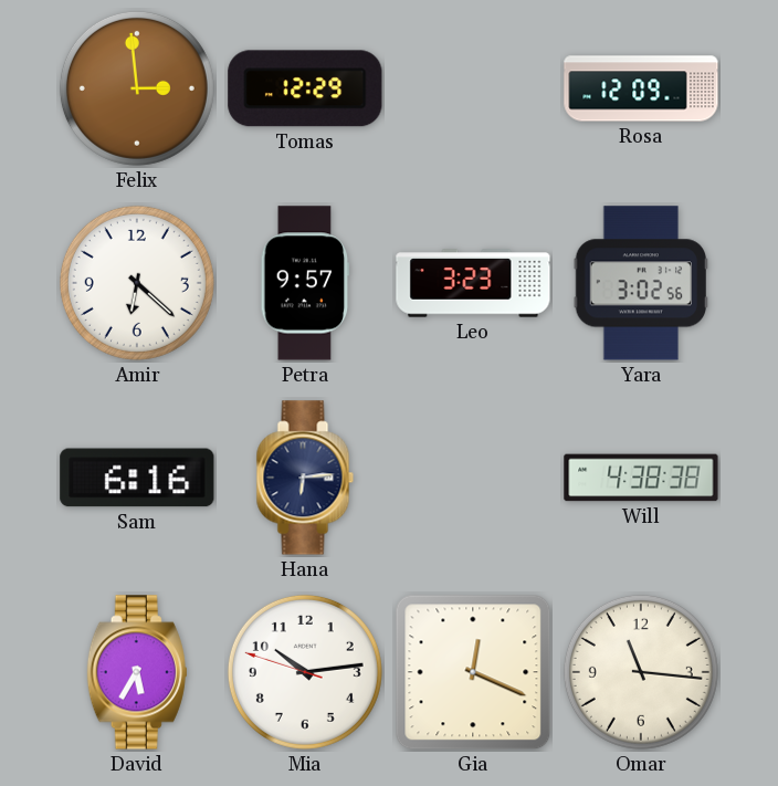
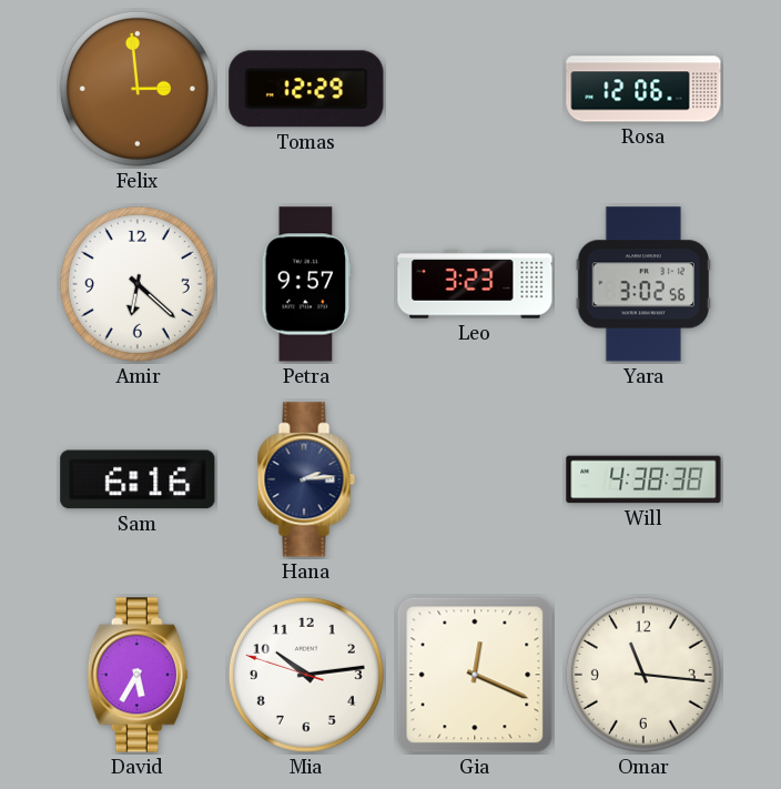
Rosa: 12:09 -> 12:06 (643, 89)
Hana: 6:14 -> 2:14 (306, 479)
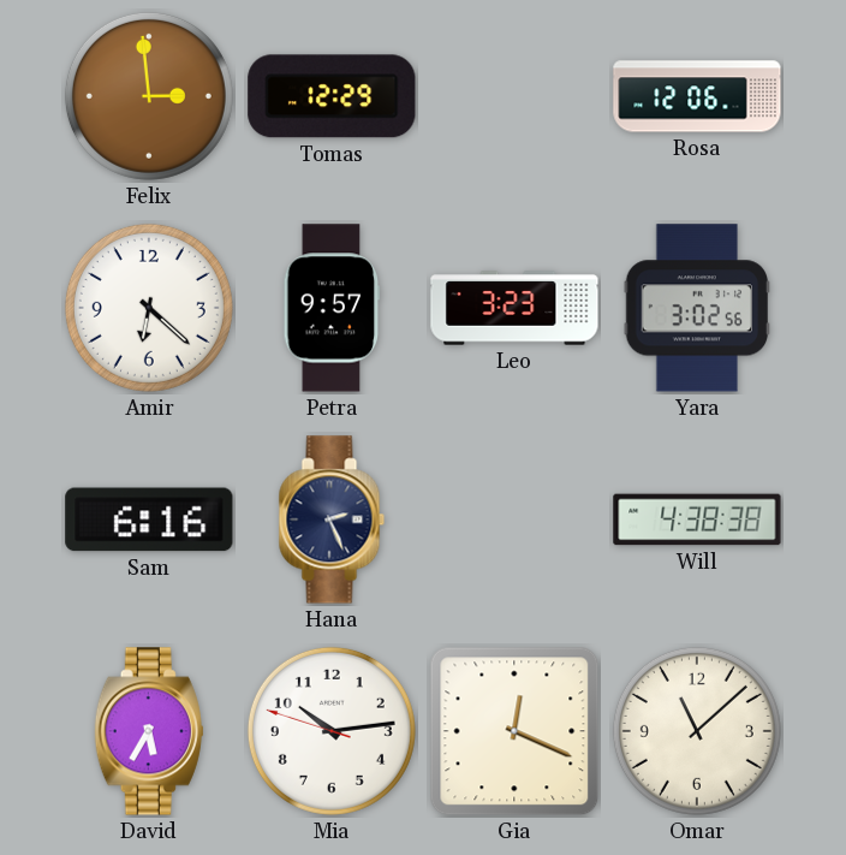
Hana: 2:14 -> 2:26 (332, 519)
Omar: 11:16 -> 11:08 (697, 731)
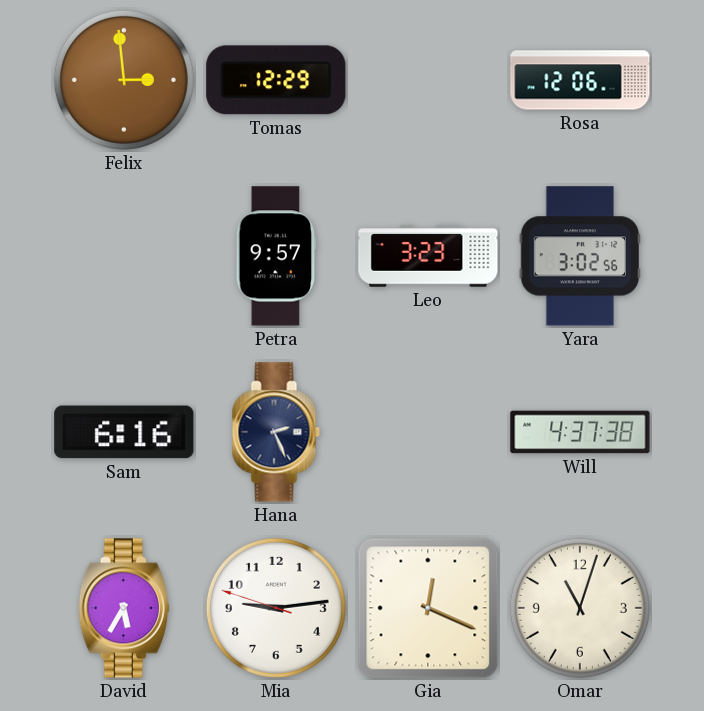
Amir: 6:22 -> none (149, 308)
Will: 4:38 -> 4:37 (580, 432)
Mia: 10:13 -> 9:13 (276, 608)
Omar: 11:08 -> 11:03 (580, 608)
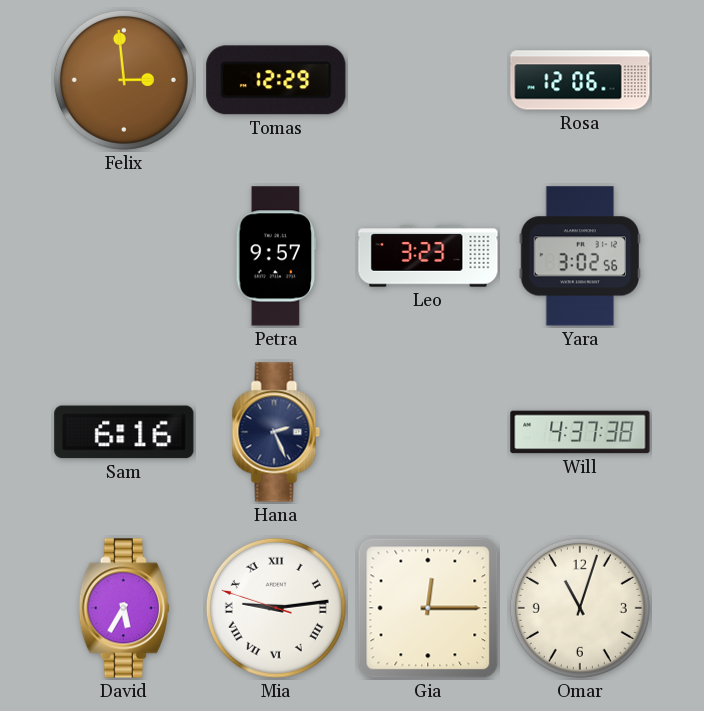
Mia numerals: Arabic -> Roman (276, 608)
Gia: 12:19 -> 12:15 (428, 608)
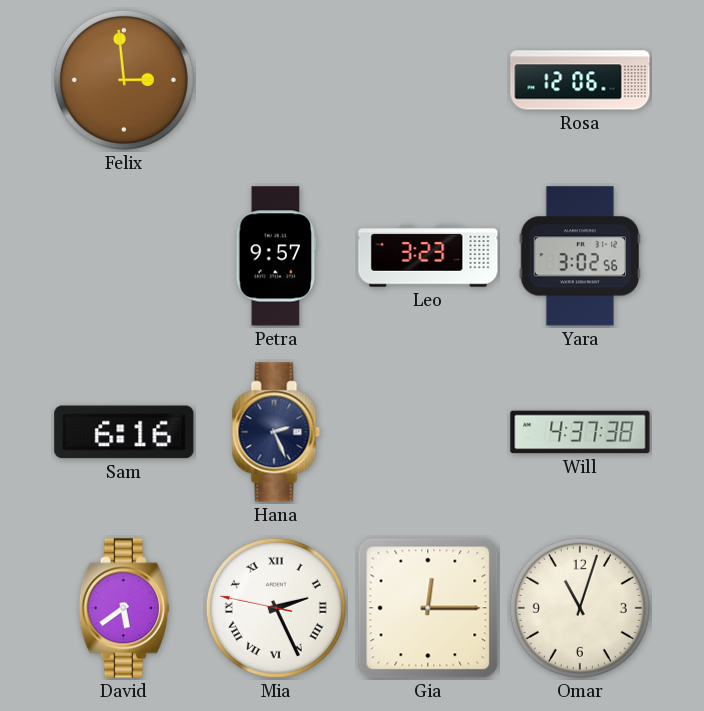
Tomas: 12:29 -> none (276, 80)
David: 5:35 -> 5:39 (124, 608)
Mia: 9:13 -> 2:25 (276, 608)
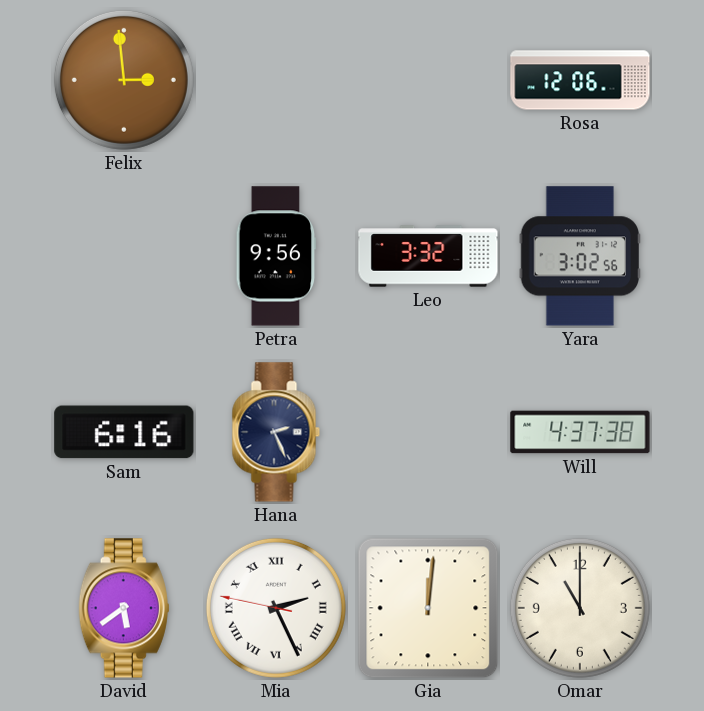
Petra: 9:57 -> 9:56 (276, 256)
Leo: 3:23 -> 3:32 (428, 256)
Gia: 12:15 -> 12:01 (428, 608)
Omar: 11:03 -> 11:00 (580, 608)
